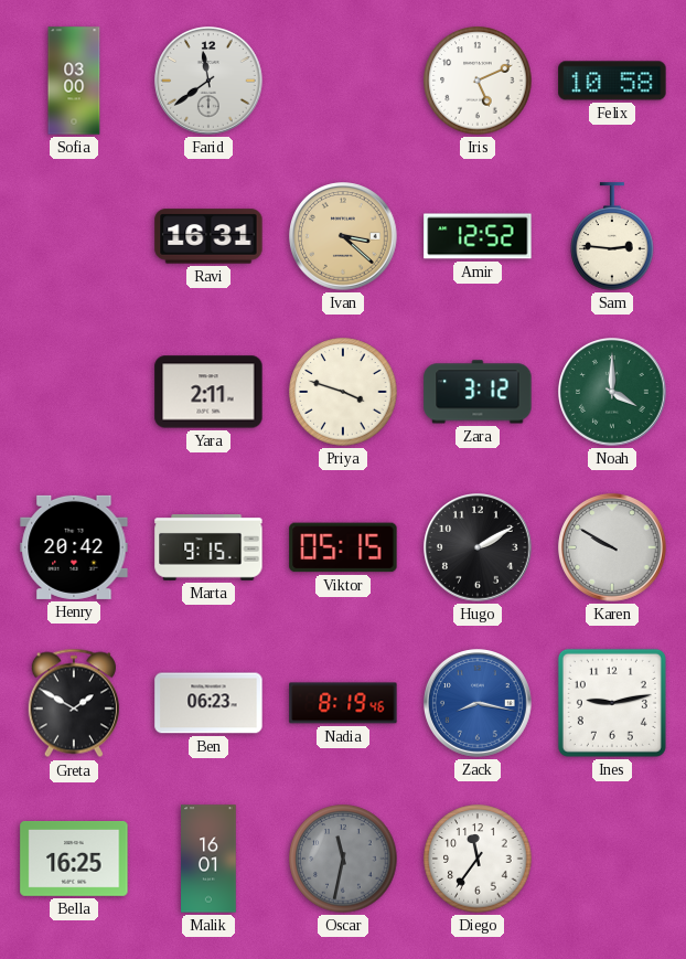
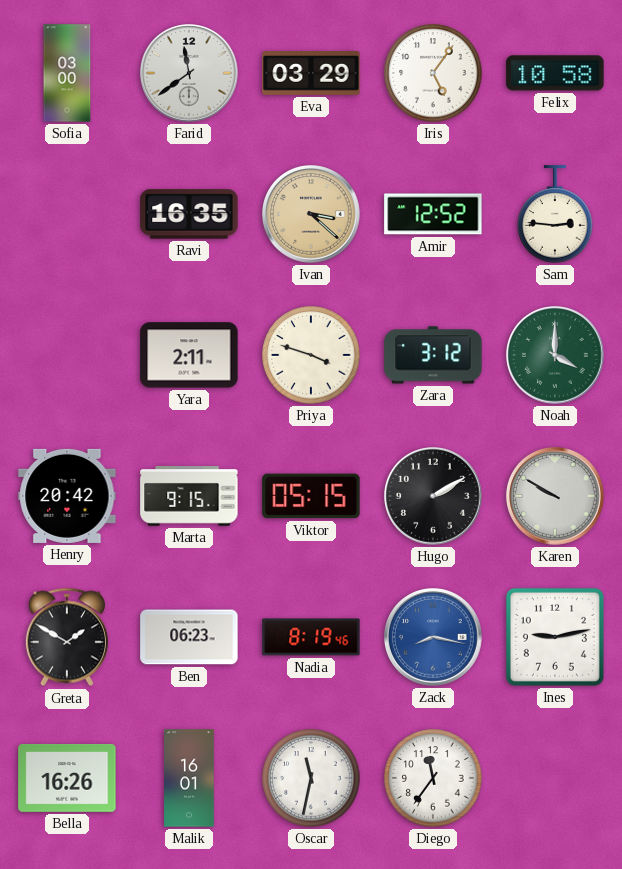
Eva: none -> 03:29 (311, 73)
Iris: 5:11 -> 5:06 (433, 73)
Ravi: 16:31 -> 16:35 (189, 214)
Bella: 16:25 -> 16:26 (67, 779)
Oscar dial: grey -> white (311, 778)
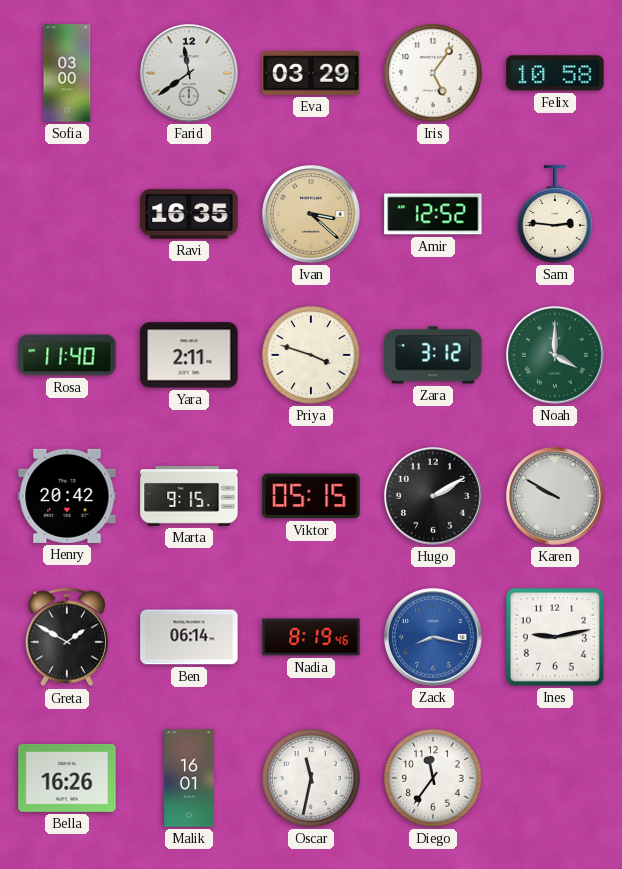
Rosa: none -> 11:40 (67, 355)
Ben: 06:23 -> 06:14 (189, 637)
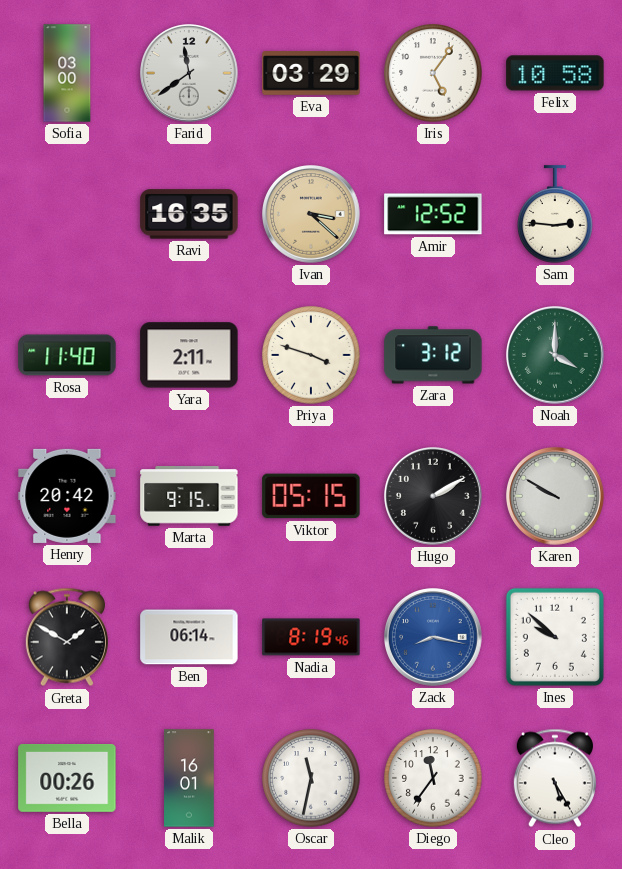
Ines: 9:13 -> 9:52 (555, 637)
Bella: 16:26 -> 00:26 (67, 779)
Cleo: none -> 5:25 (555, 778)
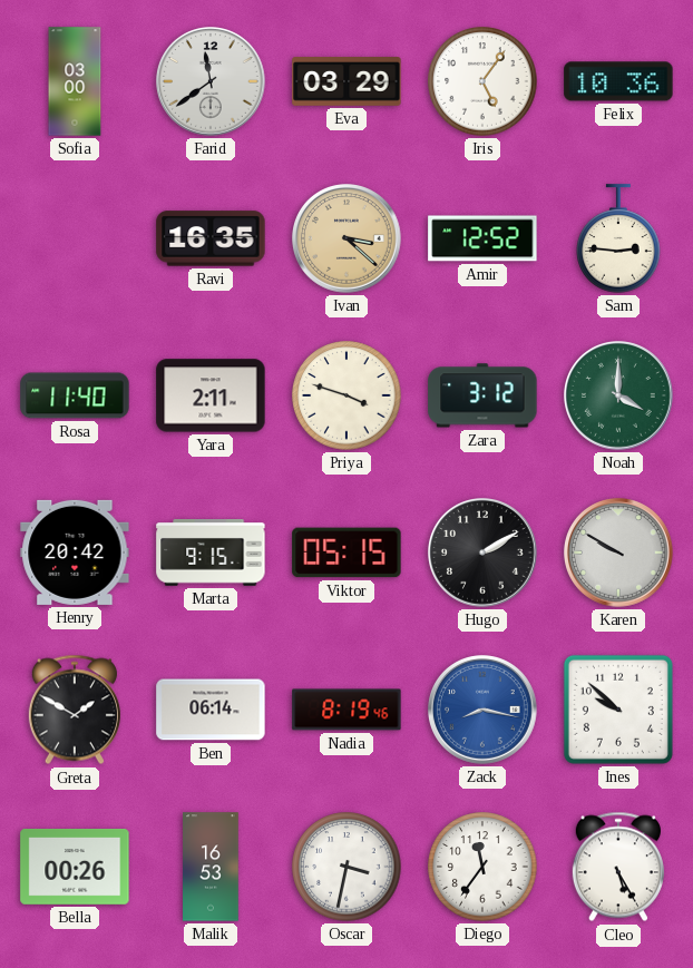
Felix: 10:58 -> 10:36 (618, 81)
Malik: 16:01 -> 16:53 (211, 867)
Oscar: 11:32 -> 3:32 (346, 867)
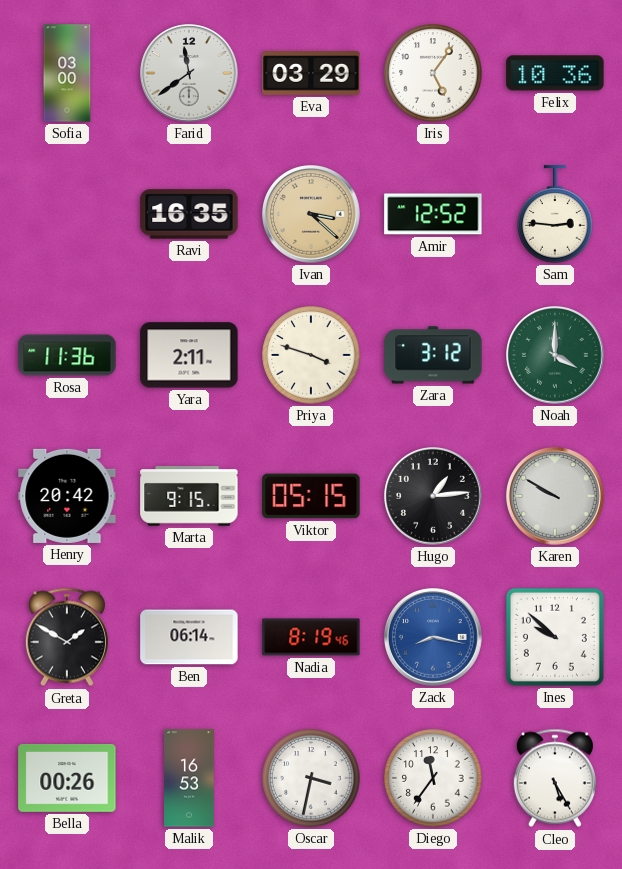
Rosa: 11:40 -> 11:36 (67, 355)
Hugo: 2:10 -> 1:14 (434, 497)
